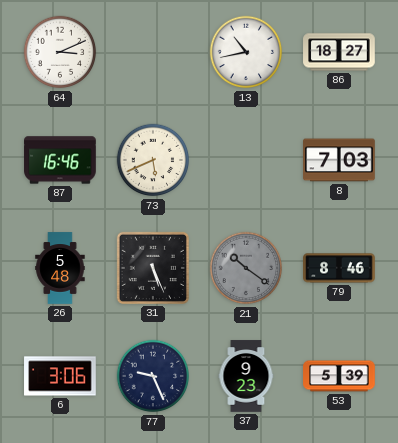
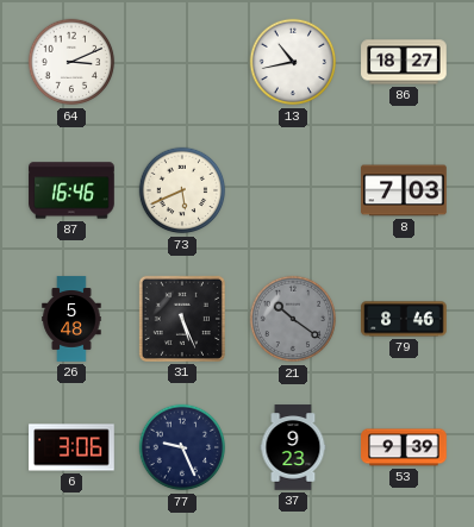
53: 5:39 -> 9:39 (404, 447)
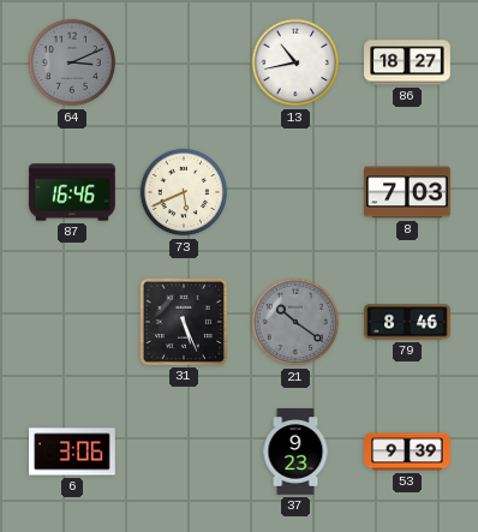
64 dial: white -> grey (72, 62)
26: 5:48 -> none (71, 319)
77: 9:26 -> none (182, 447)
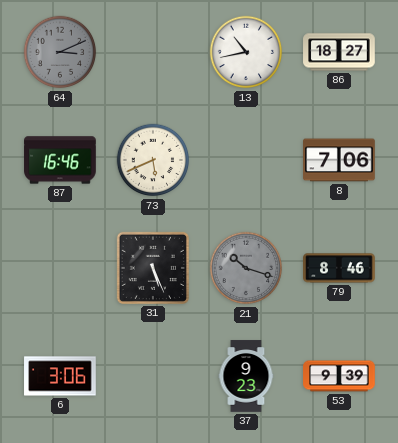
8: 7:03 -> 7:06 (339, 160)
21: 10:21 -> 10:18 (246, 268)
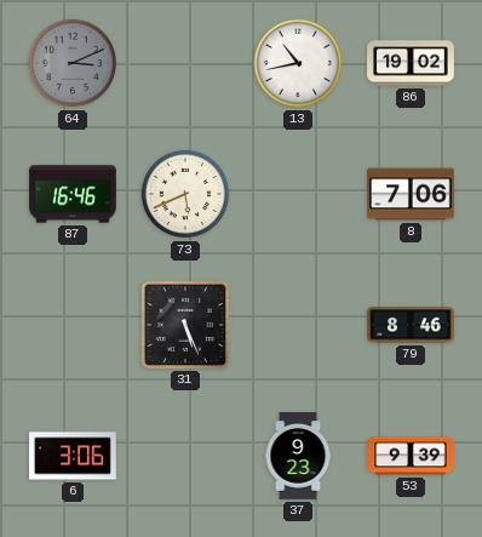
86: 18:27 -> 19:02 (411, 63)
21: 10:18 -> none (246, 268)
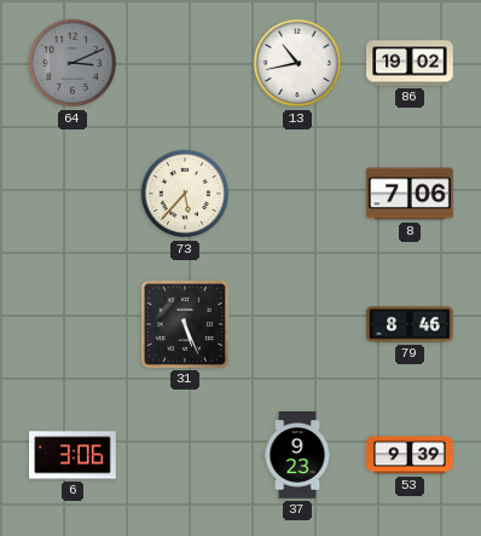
87: 16:46 -> none (73, 194)
73: 5:41 -> 5:37 (185, 194)
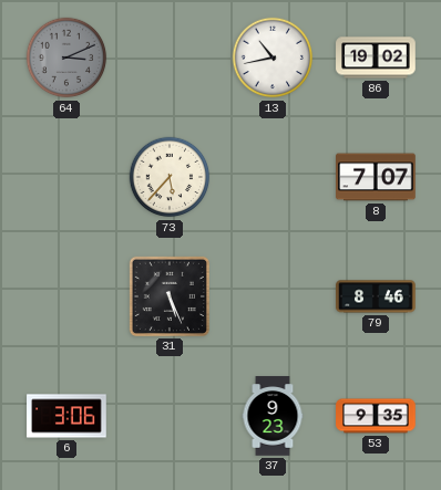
8: 7:06 -> 7:07 (376, 177)
53: 9:39 -> 9:35 (376, 416)
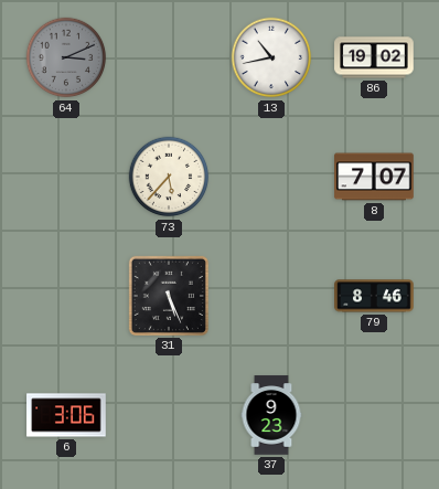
53: 9:35 -> none (376, 416)
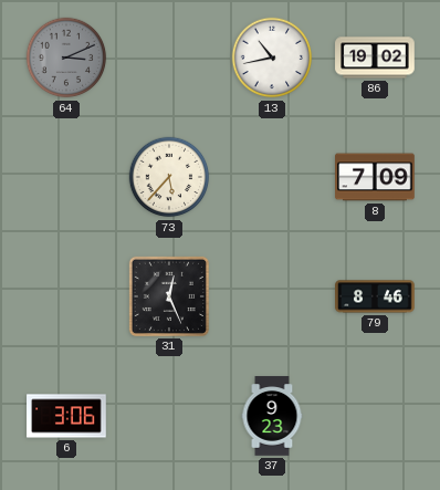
8: 7:07 -> 7:09 (375, 177)
31: 5:26 -> 12:26 (169, 296)
